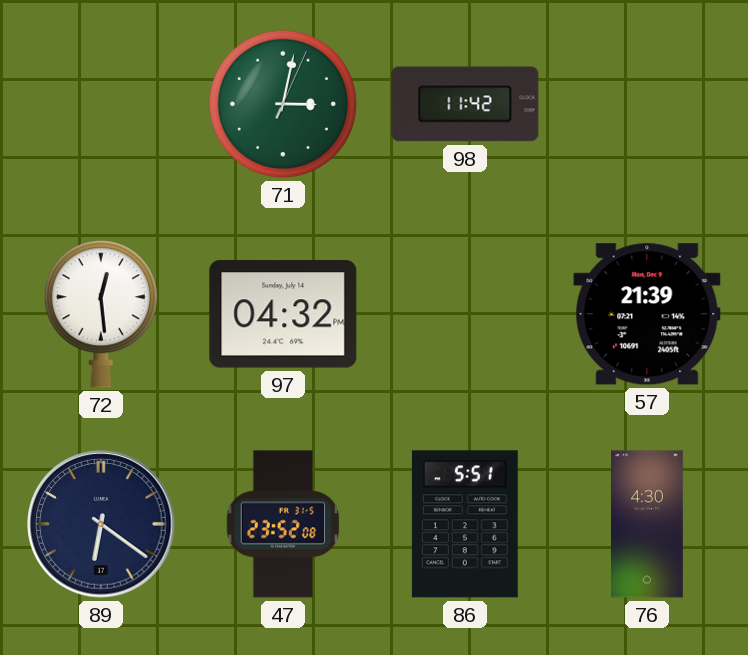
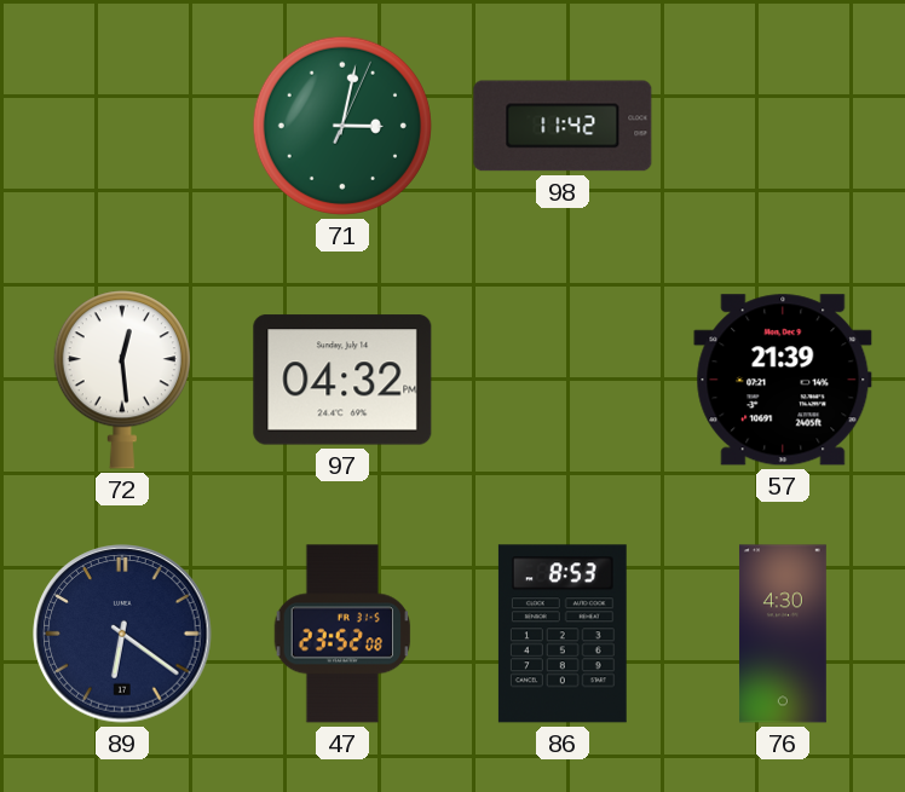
86: 5:51 -> 8:53 (563, 634)
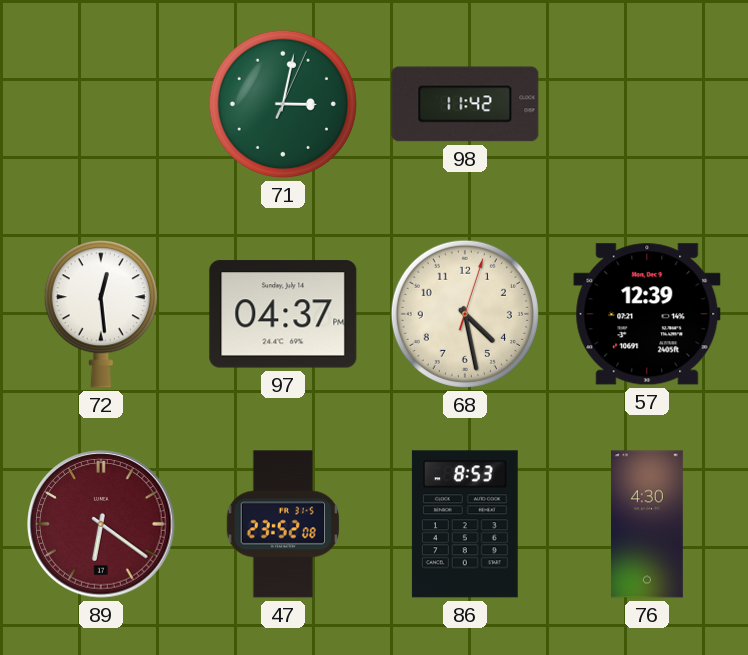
97: 04:32 -> 04:37 (283, 314)
68: none -> 4:28 (465, 314)
57: 21:39 -> 12:39 (647, 314)
89 dial: navy -> burgundy (101, 524)
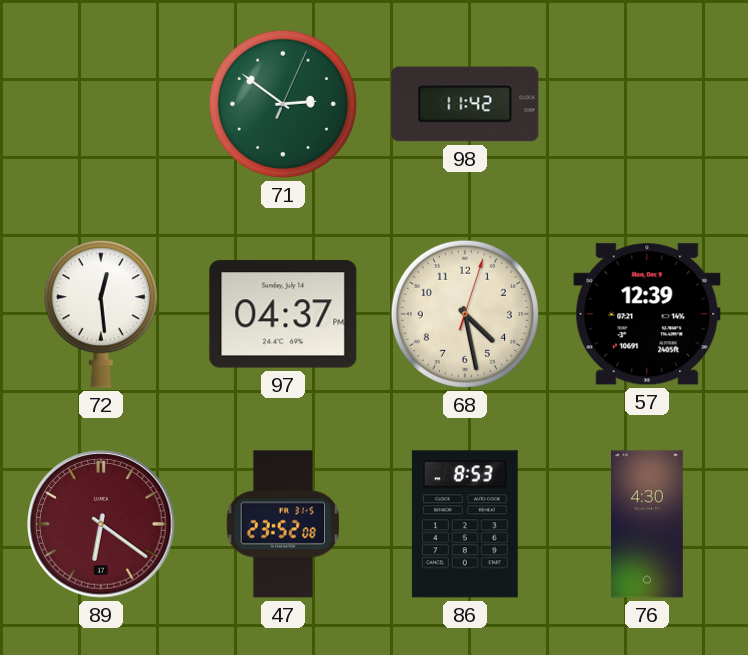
71: 3:02 -> 2:51 (283, 104)
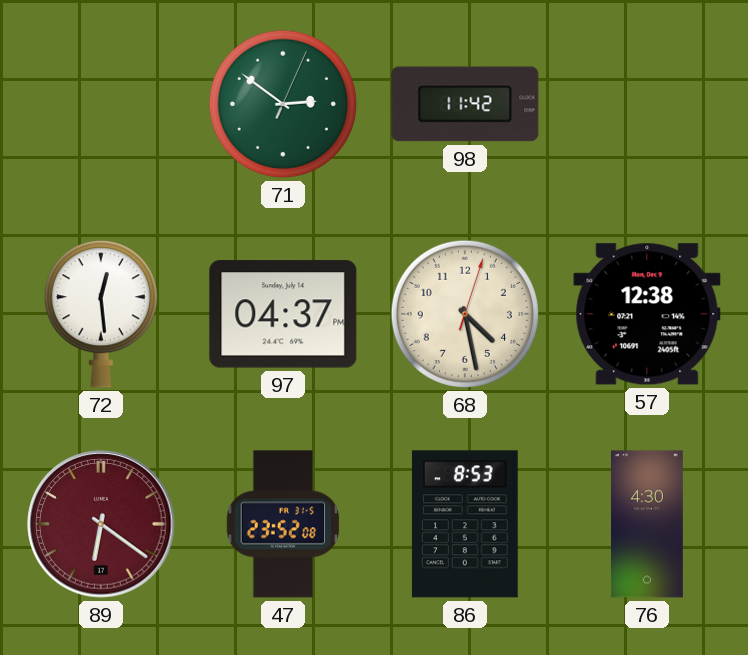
57: 12:39 -> 12:38 (647, 314)
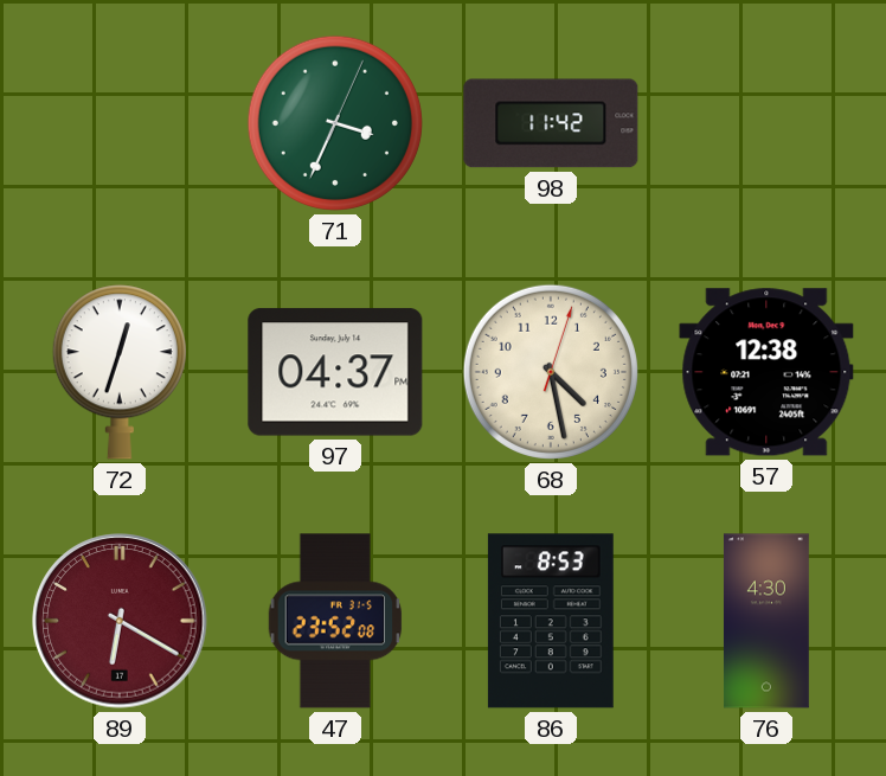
71: 2:51 -> 3:34 (335, 123)
72: 12:29 -> 12:33 (120, 372)
89: 6:21 -> 6:20 (120, 621)
